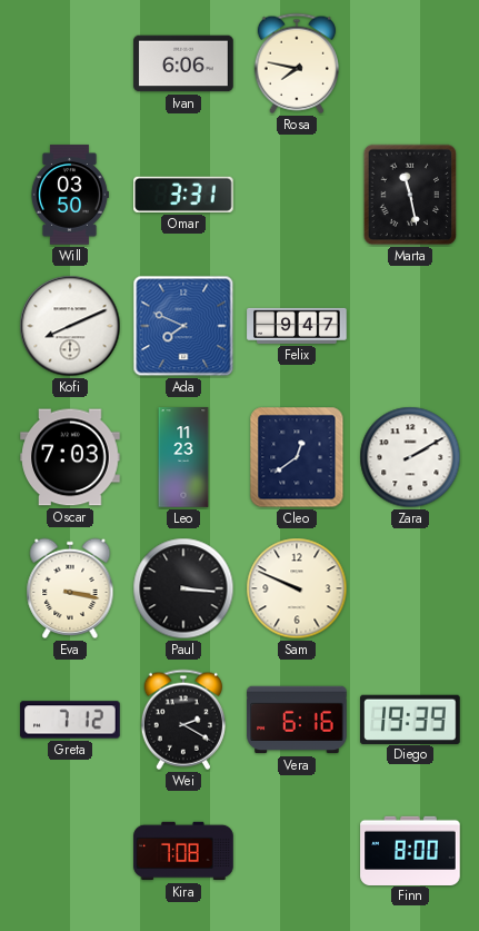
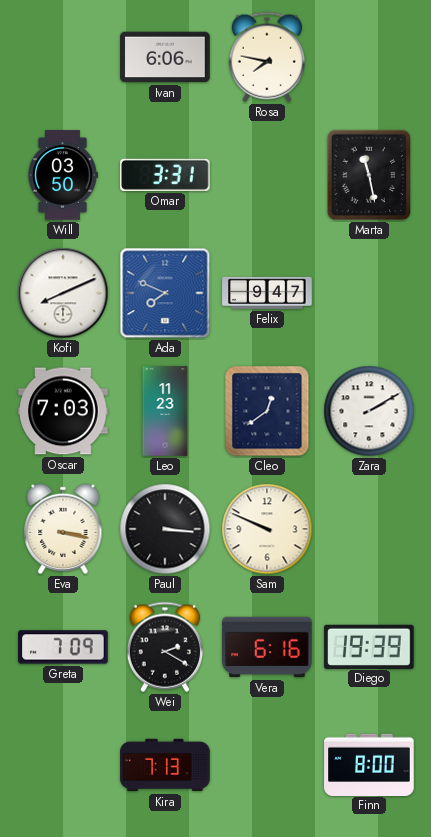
Greta: 7:12 -> 7:09 (63, 647)
Kira: 7:08 -> 7:13 (165, 765)
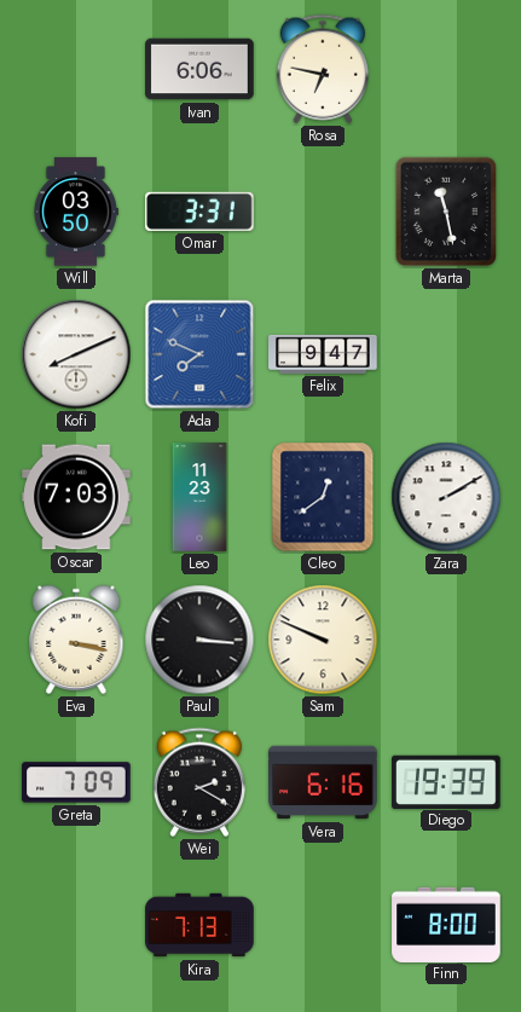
Rosa: 7:47 -> 6:47 (323, 69)
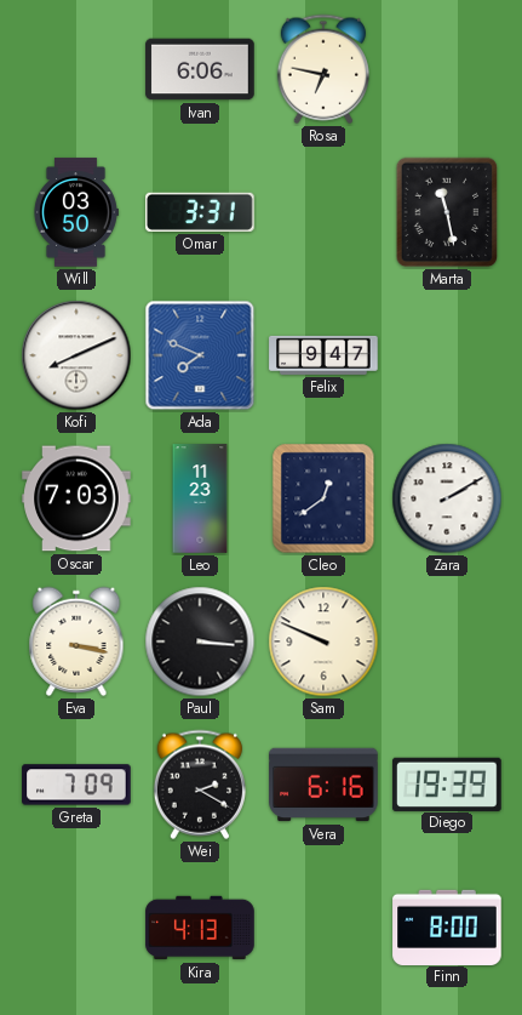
Kira: 7:13 -> 4:13 (200, 928)
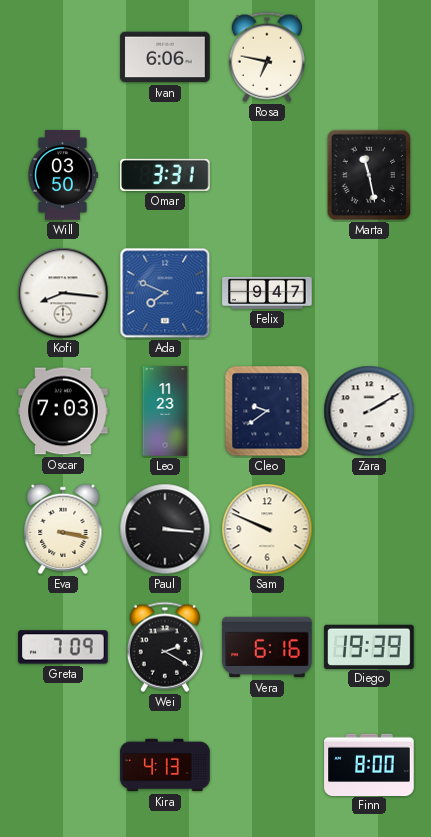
Kofi: 8:11 -> 8:16 (63, 293)
Cleo: 12:39 -> 9:39 (267, 411)
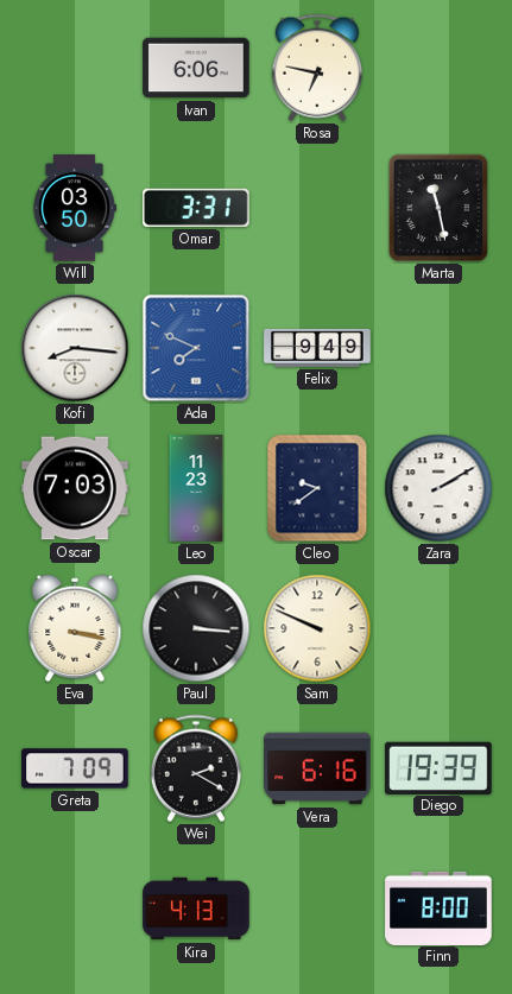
Felix: 9:47 -> 9:49 (317, 348)
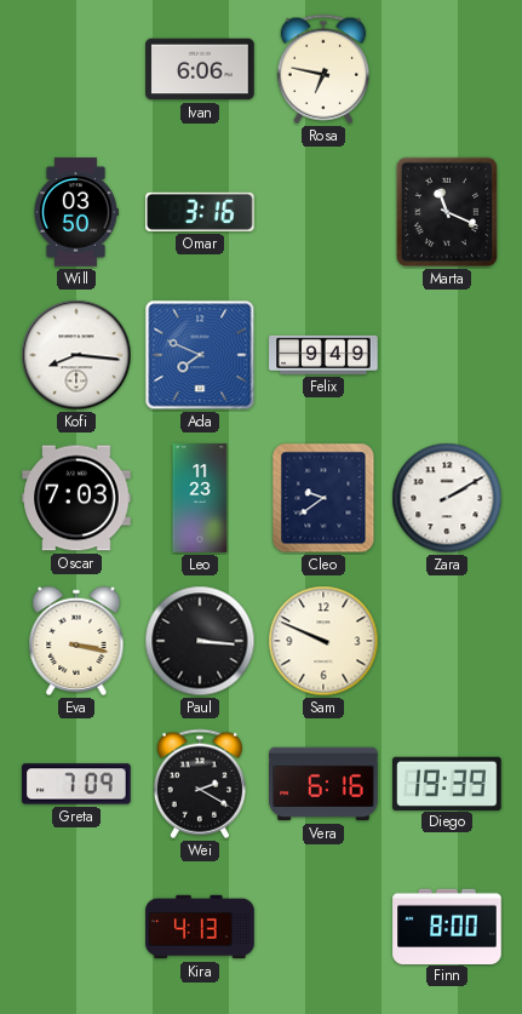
Omar: 3:31 -> 3:16 (200, 212)
Marta: 11:28 -> 11:19 (447, 212)
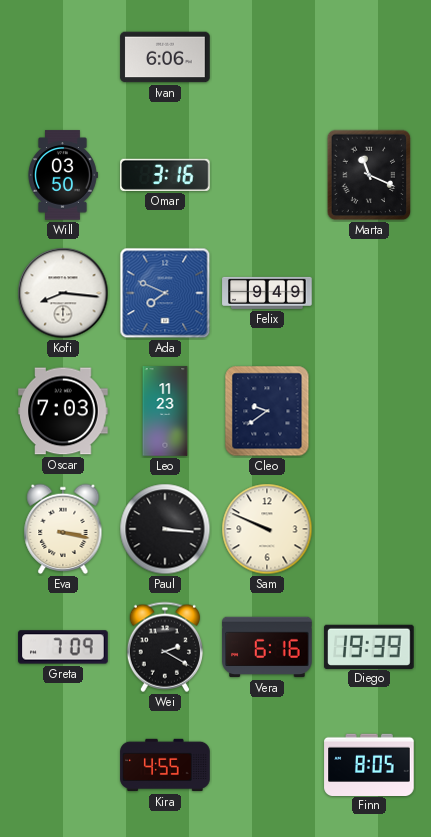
Rosa: 6:47 -> none (323, 69)
Zara: 2:10 -> none (447, 498)
Kira: 4:13 -> 4:55 (165, 765)
Finn: 8:00 -> 8:05 (369, 764)
